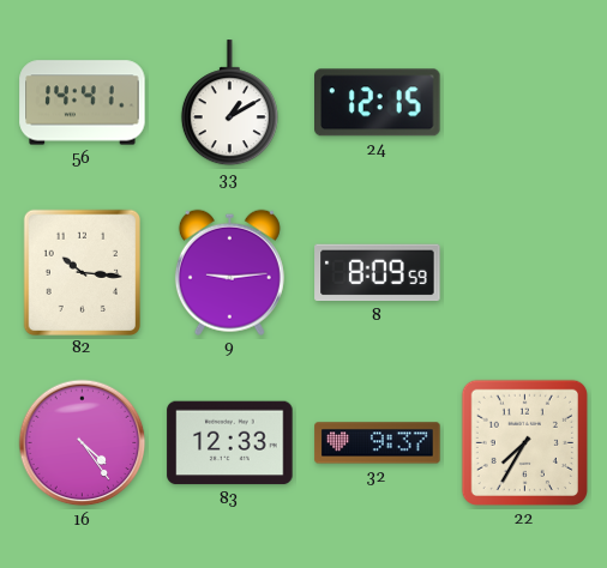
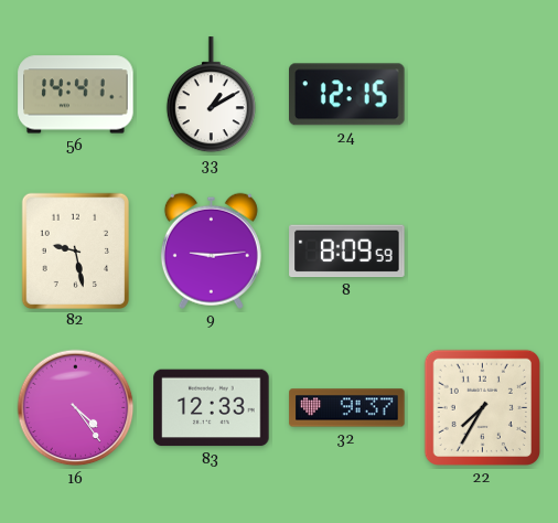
82: 10:16 -> 9:28 (75, 250)
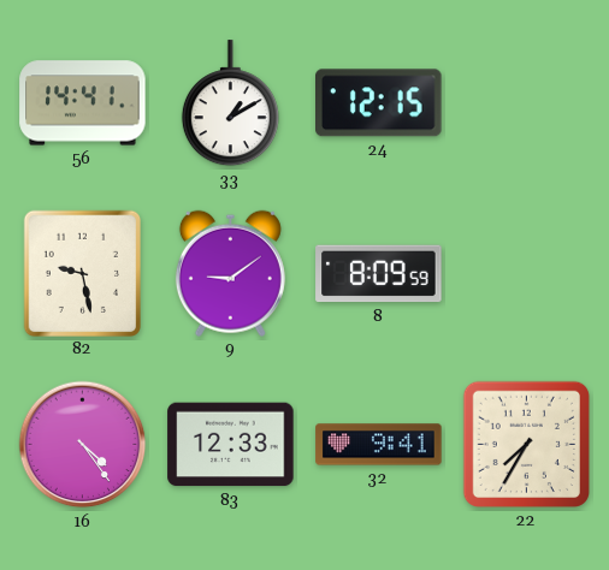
9: 9:14 -> 9:09 (230, 273)
32: 9:37 -> 9:41 (379, 445)
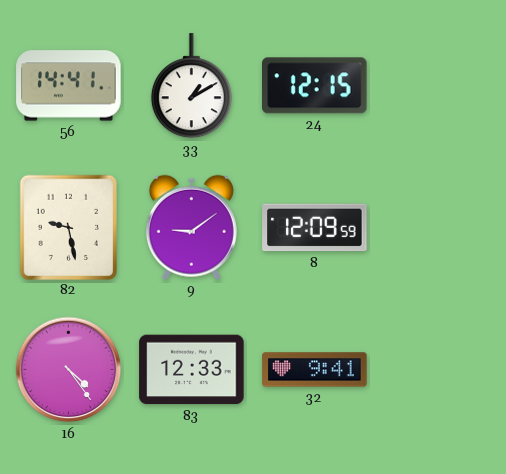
8: 8:09 -> 12:09 (315, 228)
22: 7:35 -> none (526, 444)
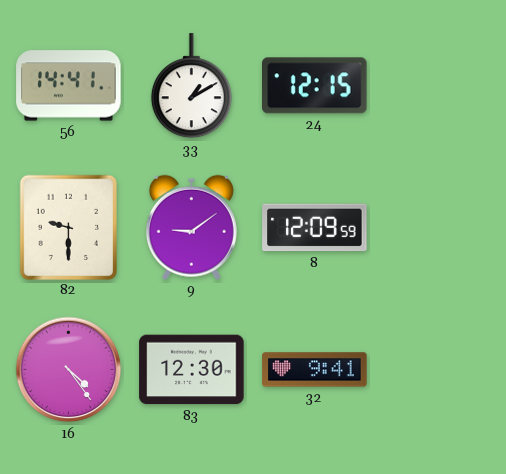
82: 9:28 -> 9:30 (68, 227)
83: 12:33 -> 12:30 (192, 370)
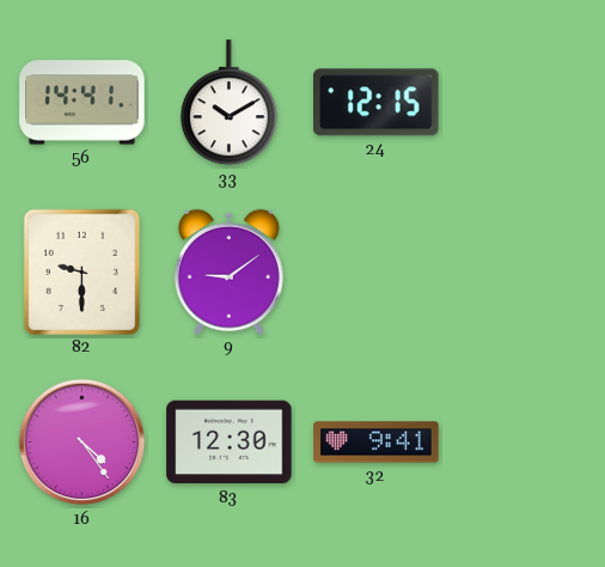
33: 1:10 -> 10:10 (228, 103)
8: 12:09 -> none (315, 228)
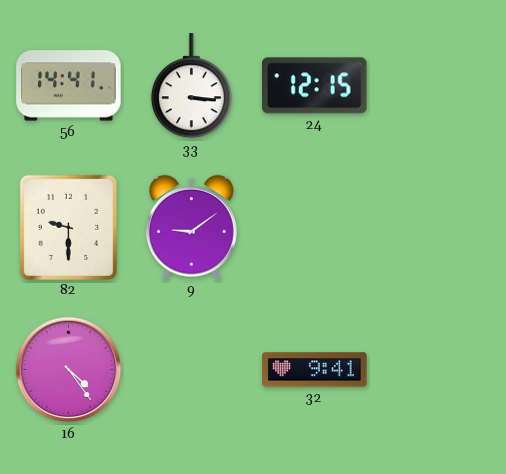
33: 10:10 -> 3:16 (191, 86)
83: 12:30 -> none (230, 443)
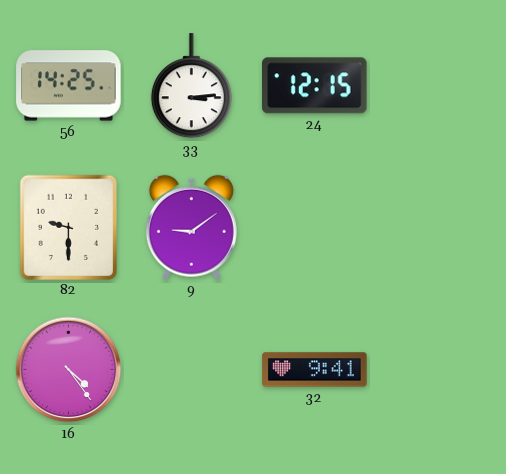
56: 14:41 -> 14:25 (69, 86)
33: 3:16 -> 3:14 (191, 86)
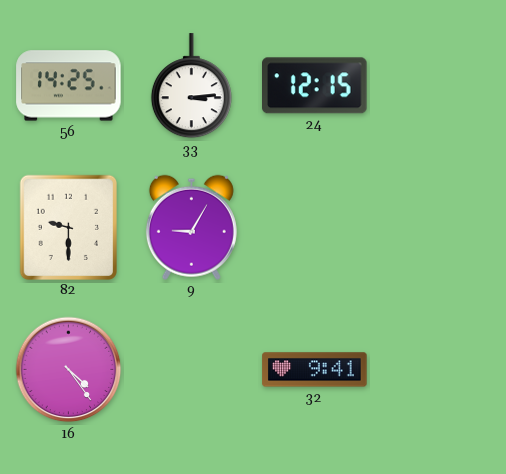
9: 9:09 -> 9:05 (191, 227)
